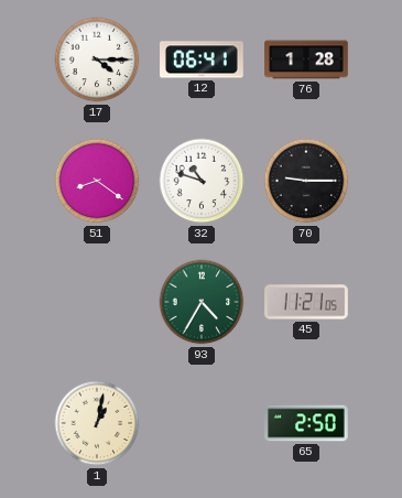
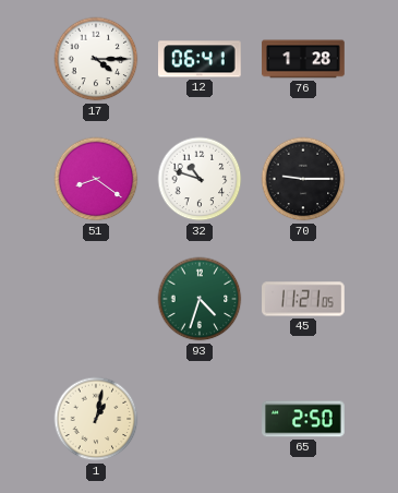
93: 4:35 -> 4:33 (200, 299)
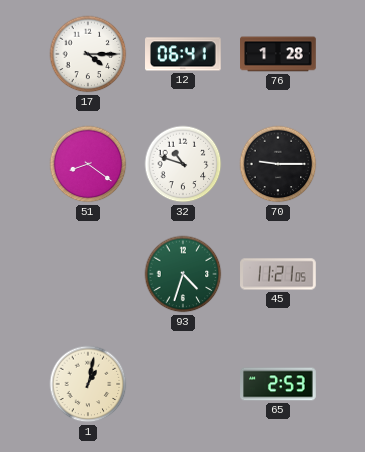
65: 2:50 -> 2:53 (278, 384)
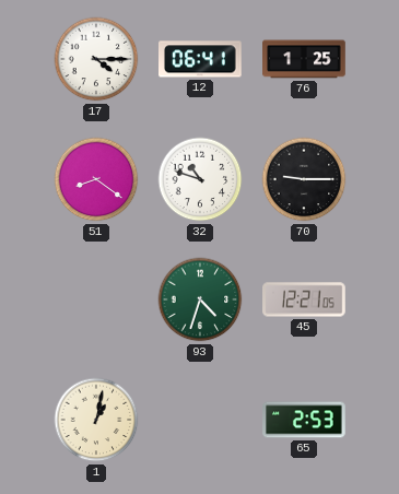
76: 1:28 -> 1:25 (304, 59)
45: 11:21 -> 12:21 (304, 299)
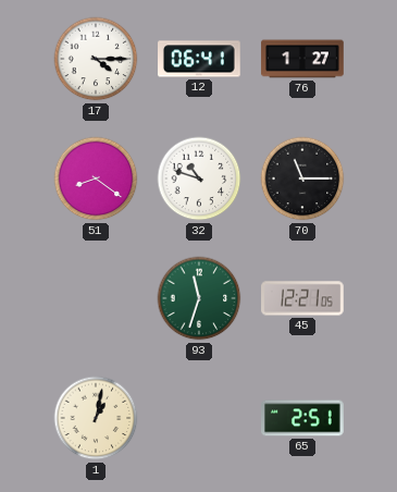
76: 1:25 -> 1:27 (302, 59)
70: 9:15 -> 11:15 (302, 179)
93: 4:33 -> 11:33 (199, 298)
65: 2:53 -> 2:51 (302, 418)
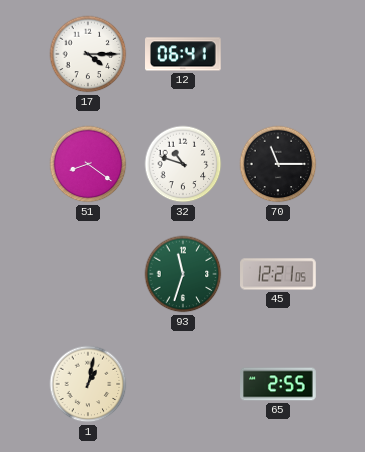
76: 1:27 -> none (302, 59)
65: 2:51 -> 2:55 (278, 384)
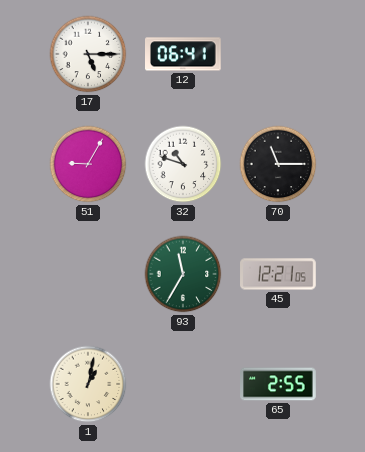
17: 4:15 -> 5:15 (88, 54)
51: 8:21 -> 9:05 (88, 164)
93: 11:33 -> 11:35 (183, 274)
